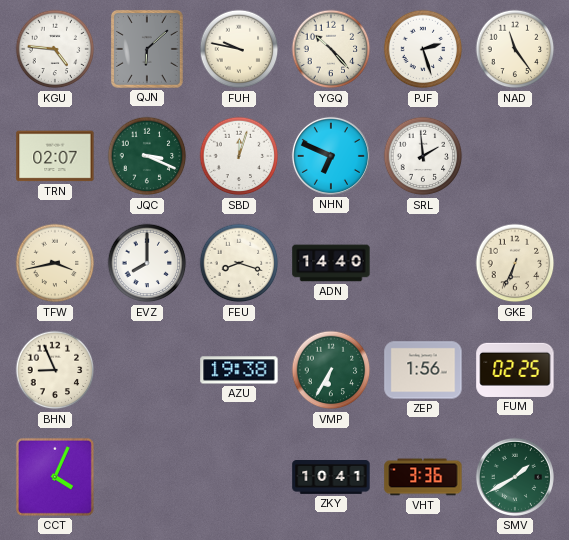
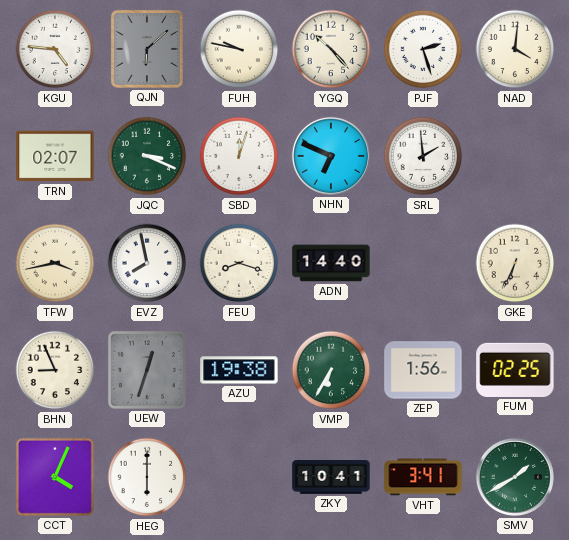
NAD: 11:24 -> 4:01 (515, 49)
EVZ: 8:00 -> 7:58 (147, 263)
UEW: none -> 12:33 (147, 370)
HEG: none -> 6:00 (147, 477)
VHT: 3:36 -> 3:41 (423, 477)
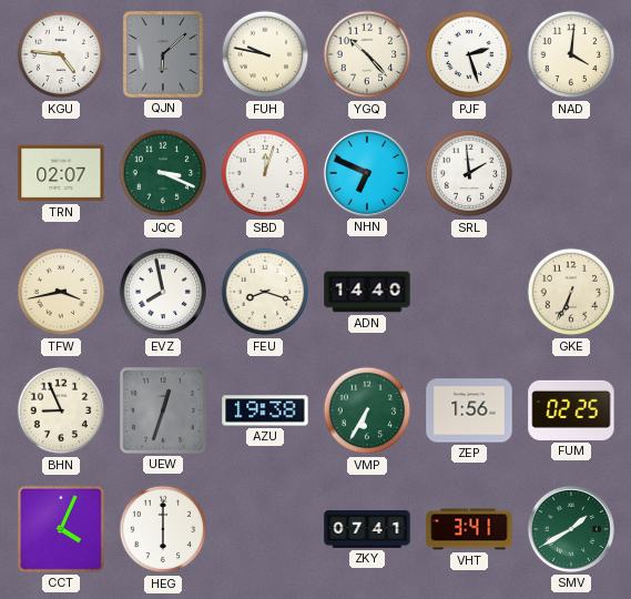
ZKY: 10:41 -> 07:41 (367, 530)
